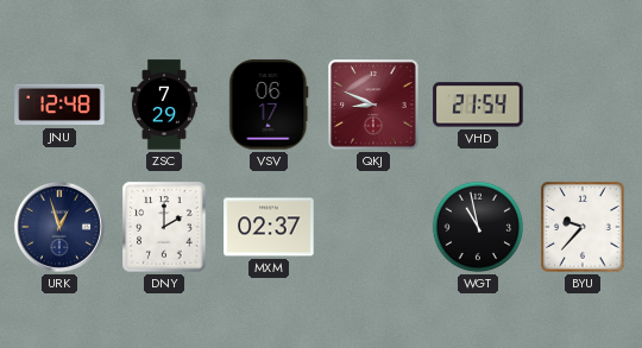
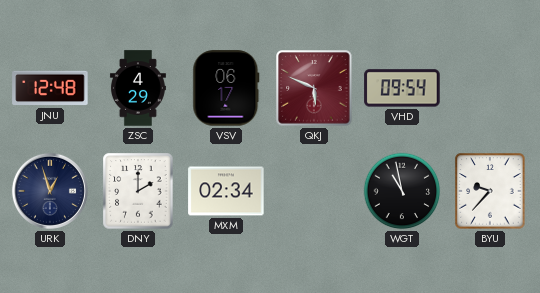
ZSC: 7:29 -> 4:29 (138, 88)
QKJ: 8:49 -> 5:49 (314, 88)
VHD: 21:54 -> 09:54 (402, 88)
MXM: 02:37 -> 02:34 (226, 191)
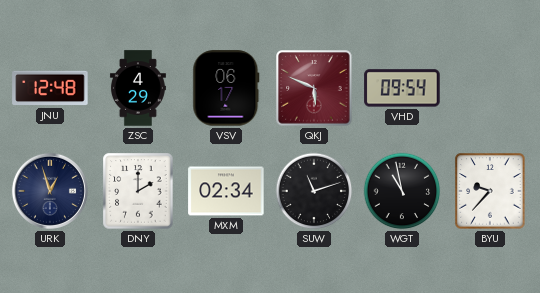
SUW: none -> 11:12 (314, 191)
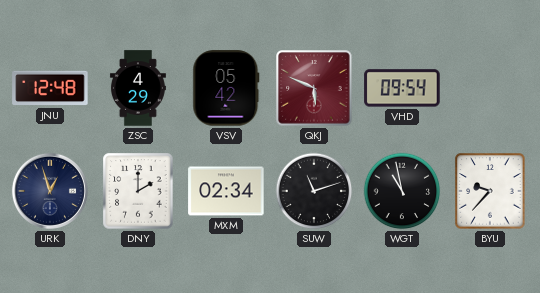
VSV: 06:17 -> 05:42 (226, 88)
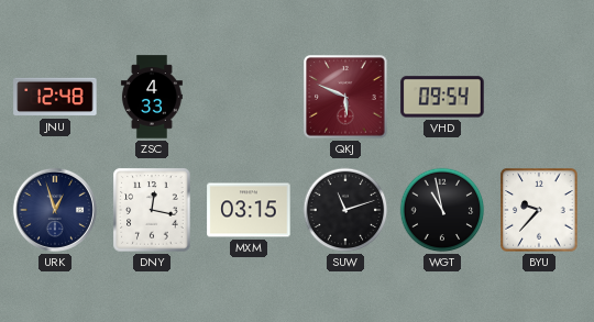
ZSC: 4:29 -> 4:33 (152, 97)
VSV: 05:42 -> none (226, 88)
DNY: 2:00 -> 12:17 (152, 210)
MXM: 02:34 -> 03:15 (249, 210)
